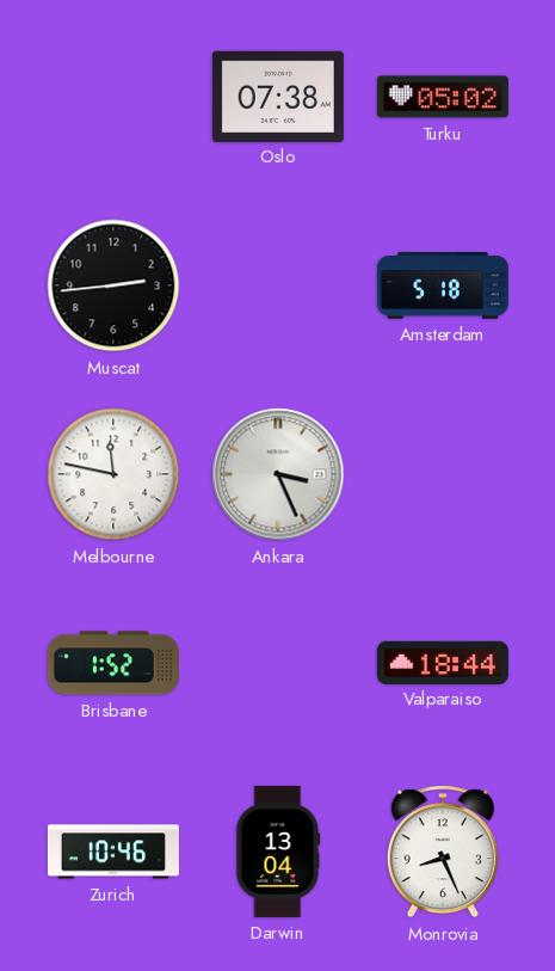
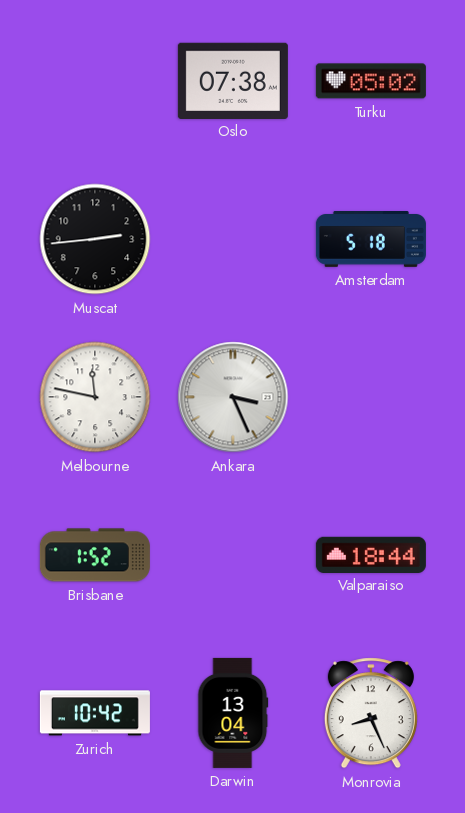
Zurich: 10:46 -> 10:42 (95, 713)
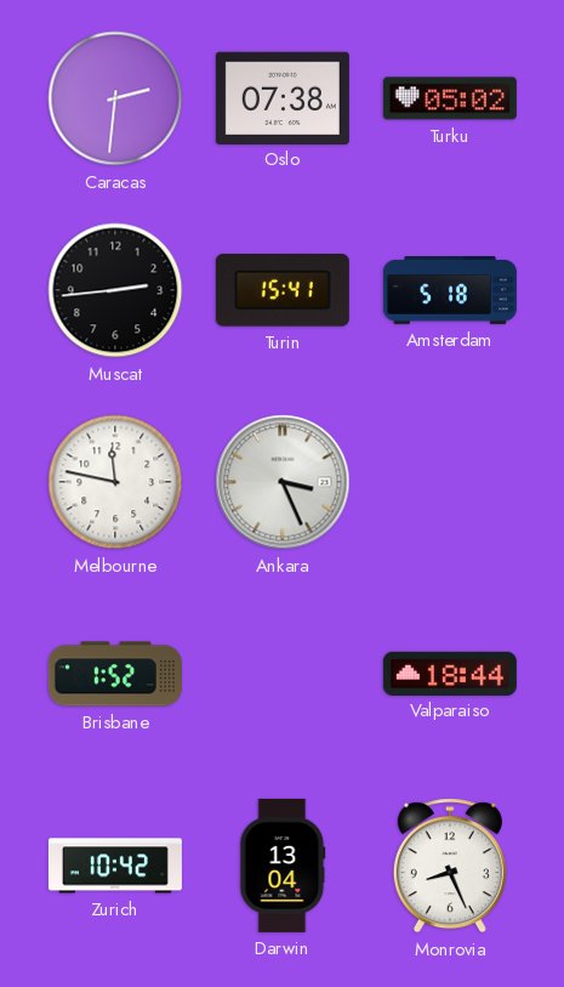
Caracas: none -> 2:31 (115, 98)
Turin: none -> 15:41 (283, 290)
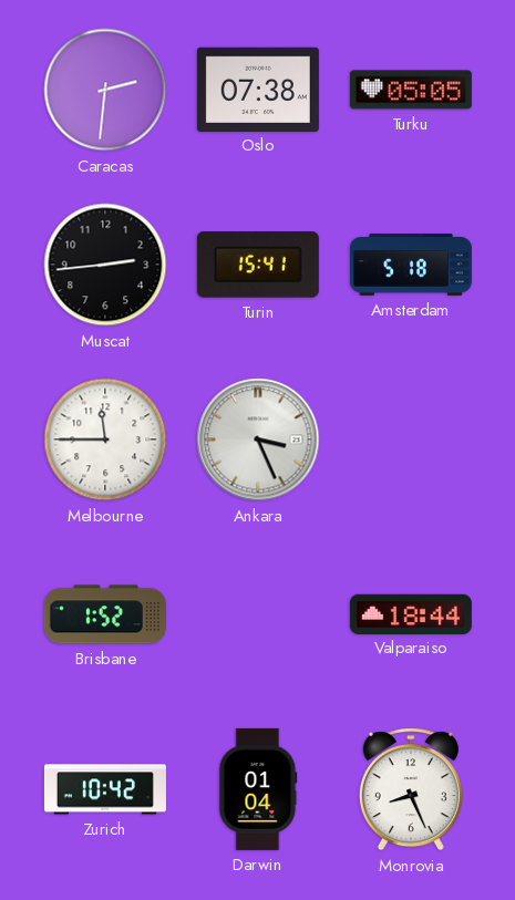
Turku: 05:02 -> 05:05 (411, 90)
Melbourne: 11:47 -> 11:45 (105, 439)
Darwin: 13:04 -> 01:04 (258, 789)
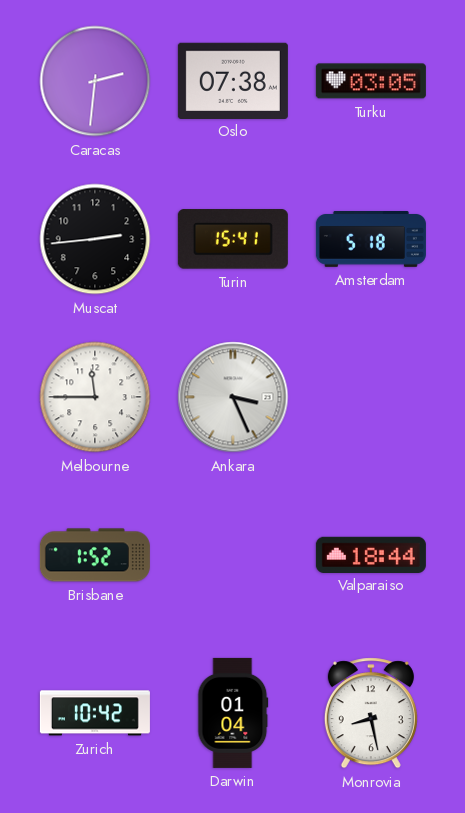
Turku: 05:05 -> 03:05 (371, 81)
Monrovia: 8:26 -> 8:28 (371, 713)
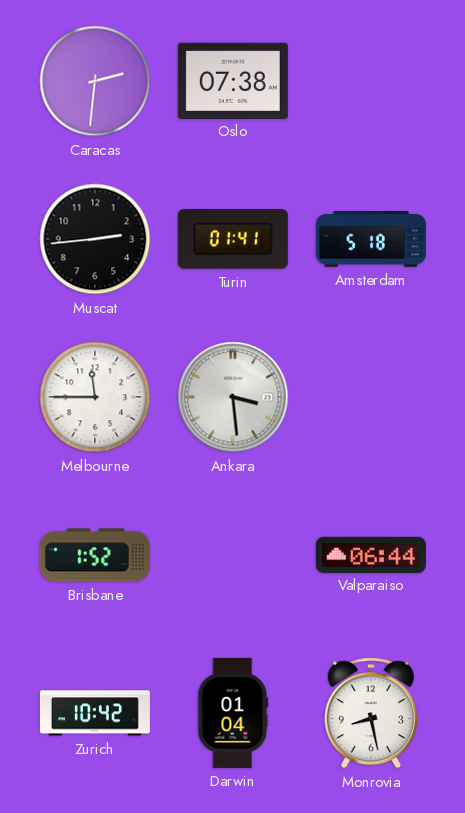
Turku: 03:05 -> none (371, 81)
Turin: 15:41 -> 01:41 (233, 239)
Ankara: 3:26 -> 3:29 (233, 397)
Valparaiso: 18:44 -> 06:44 (371, 554)
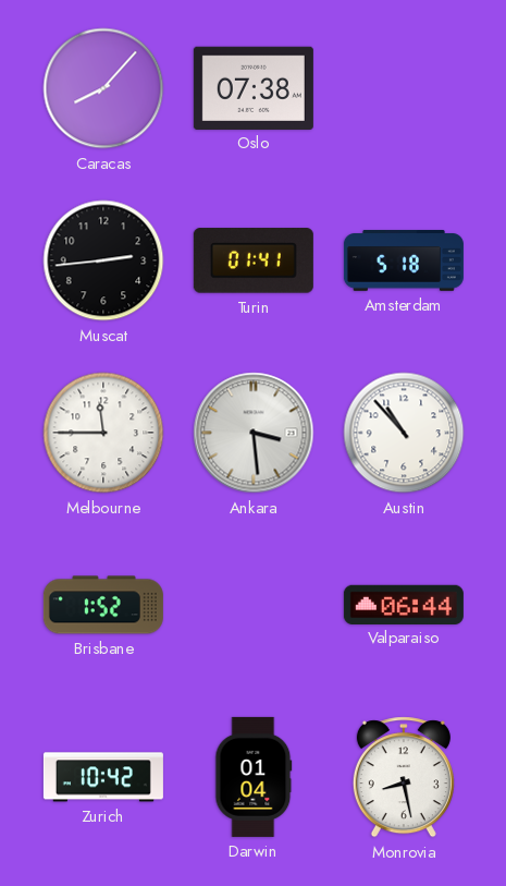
Caracas: 2:31 -> 8:07 (103, 88)
Austin: none -> 10:53 (404, 433)
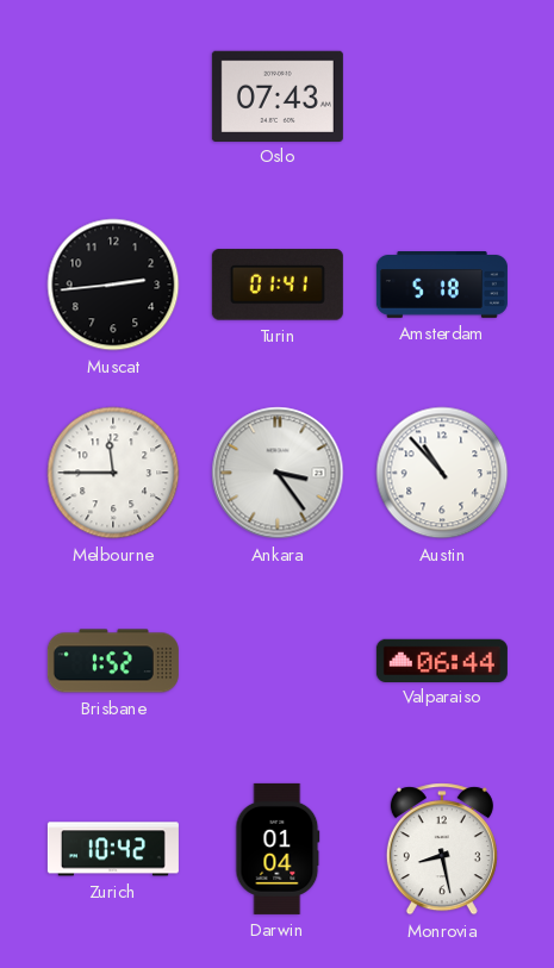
Caracas: 8:07 -> none (103, 88)
Oslo: 07:38 -> 07:43 (278, 95)
Ankara: 3:29 -> 3:24 (278, 473)
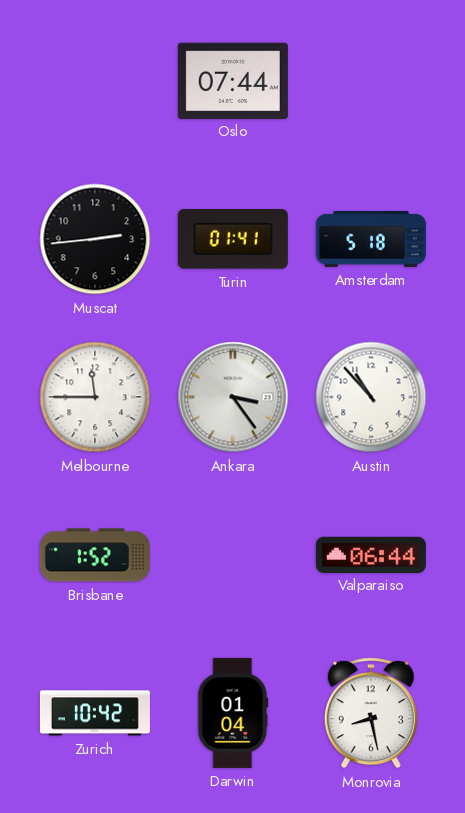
Oslo: 07:43 -> 07:44 (233, 80)
